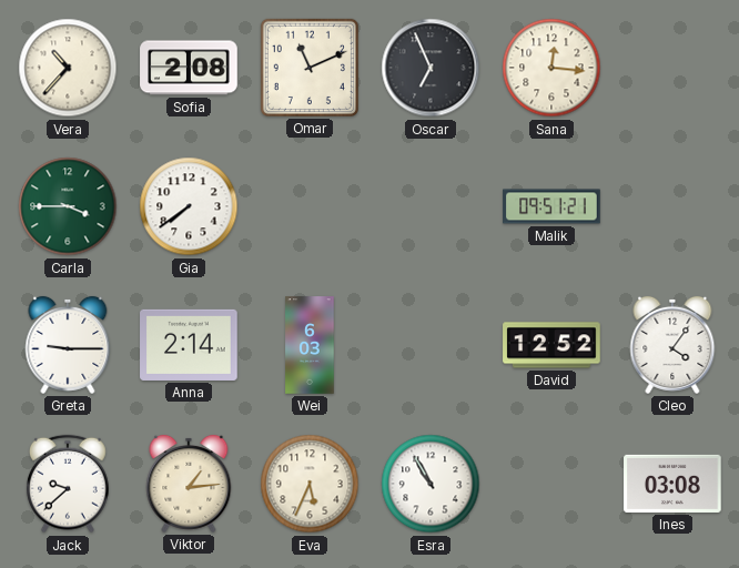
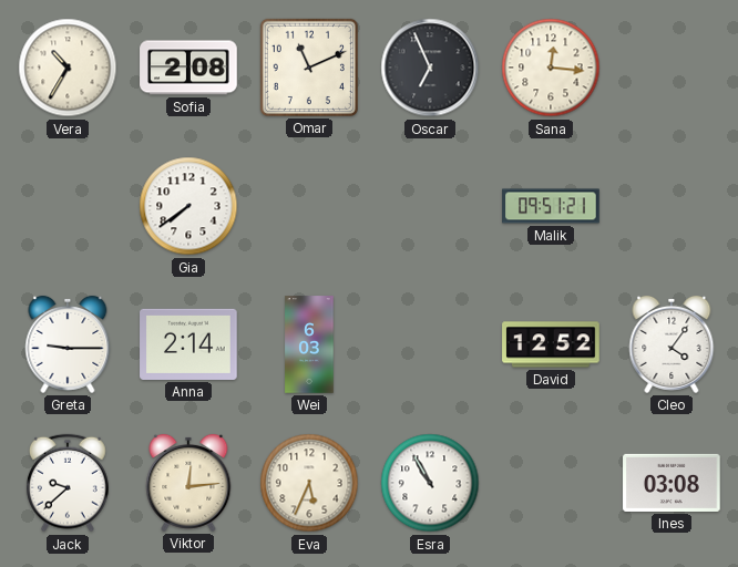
Vera: 10:37 -> 10:35 (68, 68)
Carla: 3:45 -> none (68, 206)
Viktor: 1:14 -> 12:14 (188, 483)
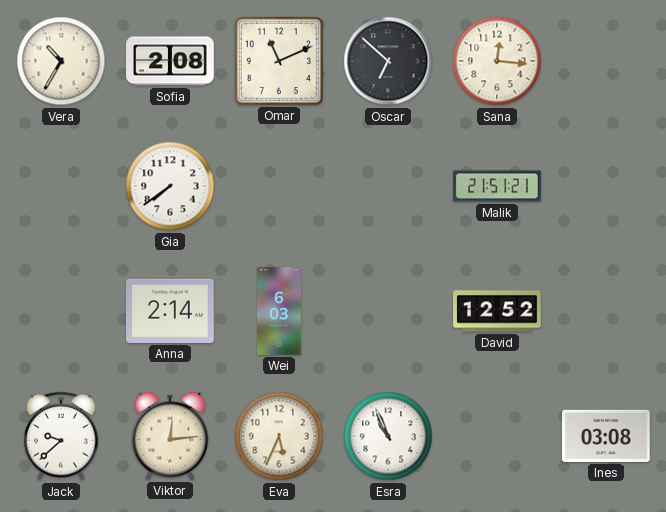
Oscar: 6:56 -> 6:52 (388, 61)
Malik: 09:51 -> 21:51 (497, 186)
Greta: 9:15 -> none (68, 344)
Cleo: 4:06 -> none (672, 344)
Esra: 10:55 -> 10:56 (388, 436)
